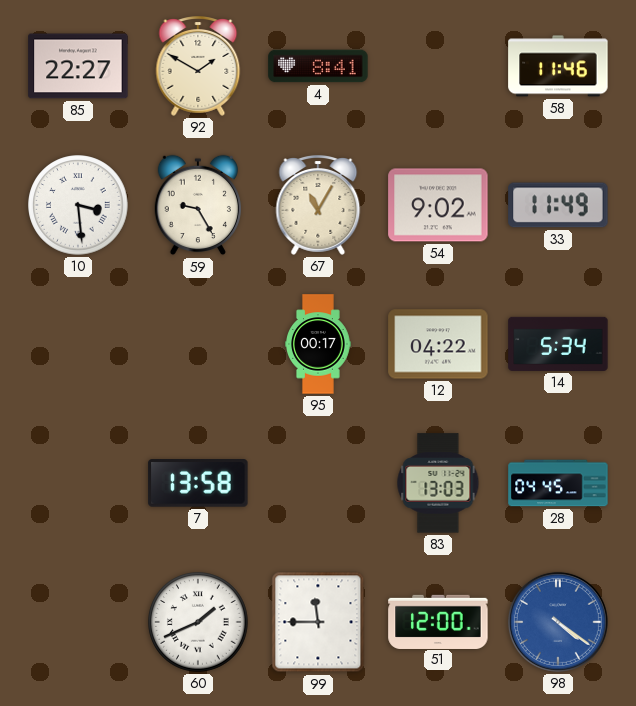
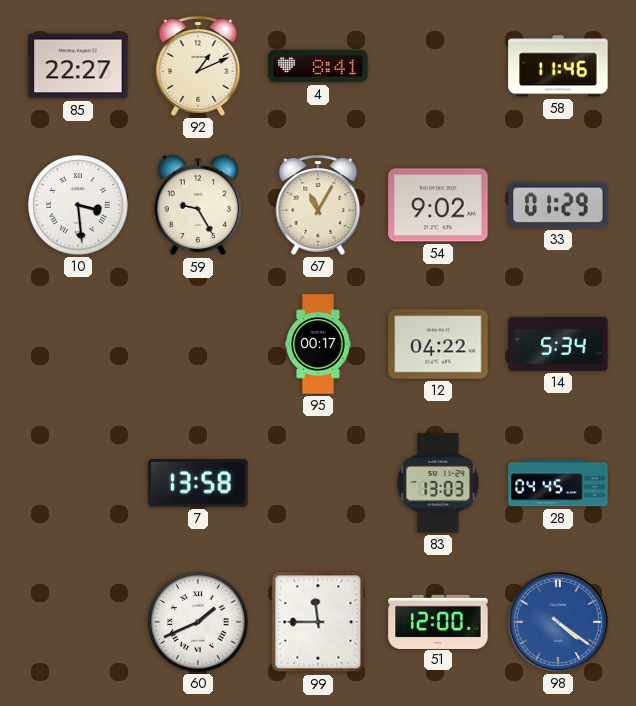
92: 1:50 -> 1:11 (198, 67)
33: 11:49 -> 01:29 (558, 205)
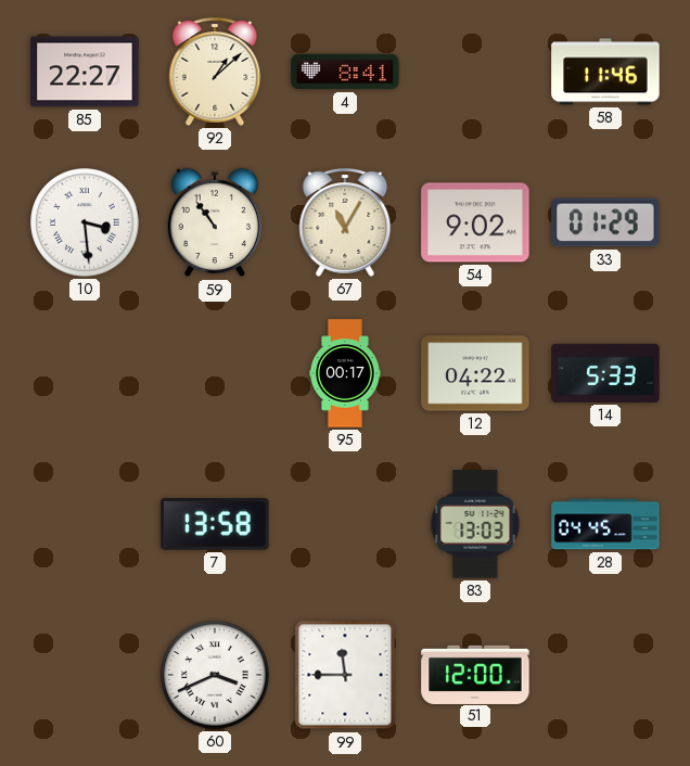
92: 1:11 -> 1:08 (215, 73)
59: 9:25 -> 10:54 (215, 222)
14: 5:34 -> 5:33 (605, 373)
60: 1:41 -> 3:41 (215, 675)
98: 4:21 -> none (558, 622)
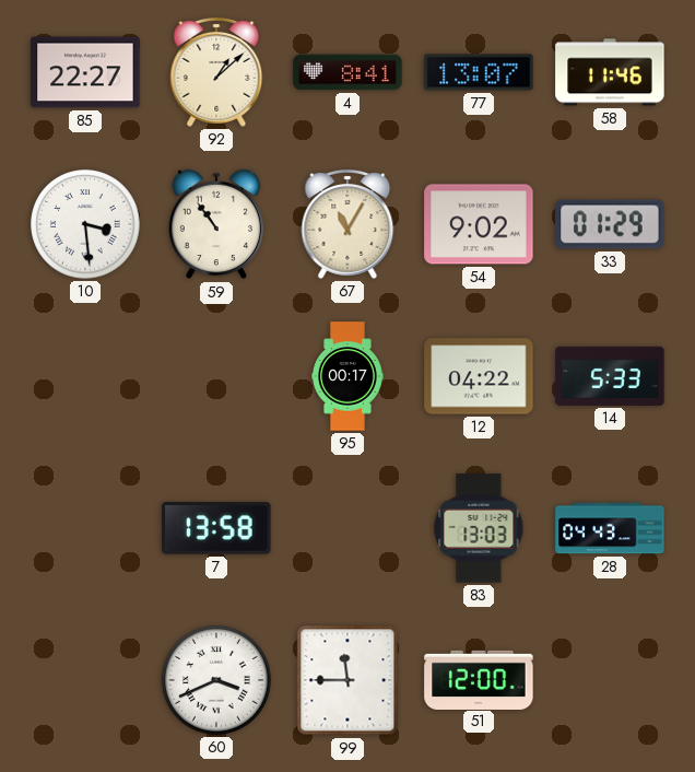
77: none -> 13:07 (479, 72)
28: 04:45 -> 04:43 (610, 528)
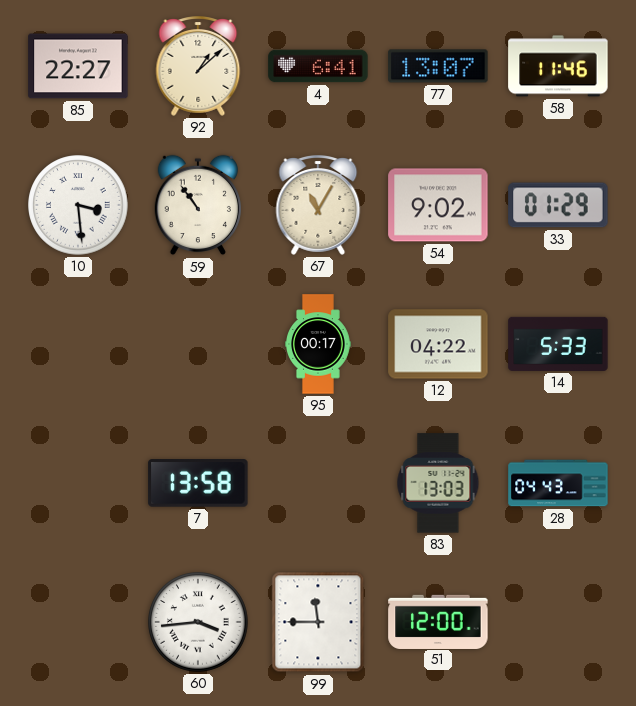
4: 8:41 -> 6:41 (318, 66)
60: 3:41 -> 3:44 (198, 622)
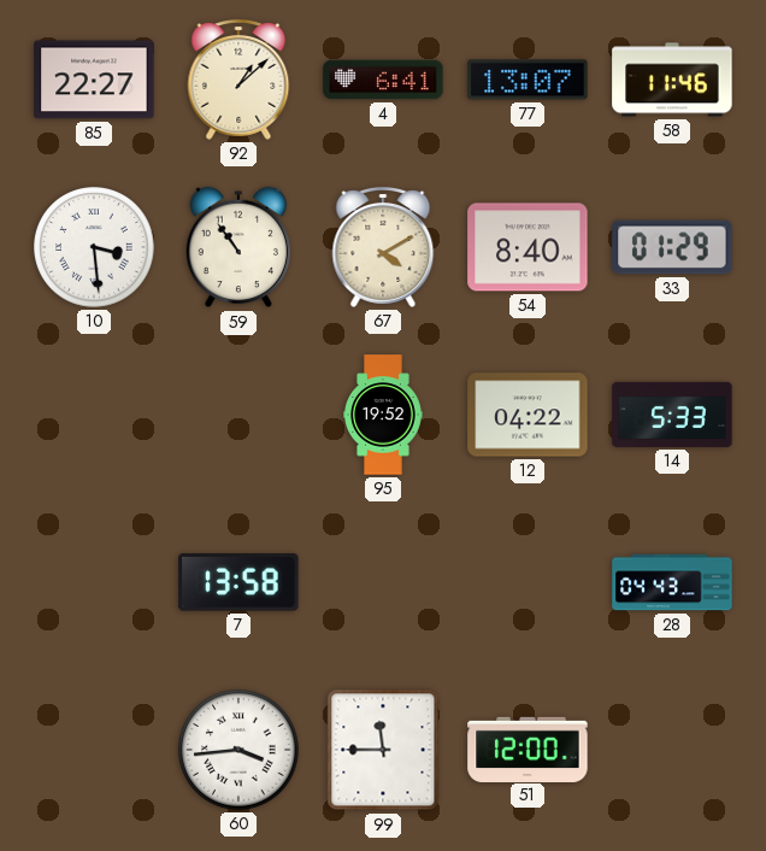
67: 11:05 -> 4:10 (383, 248)
54: 9:02 -> 8:40 (528, 247)
95: 00:17 -> 19:52 (384, 415)
83: 13:03 -> none (438, 483)
